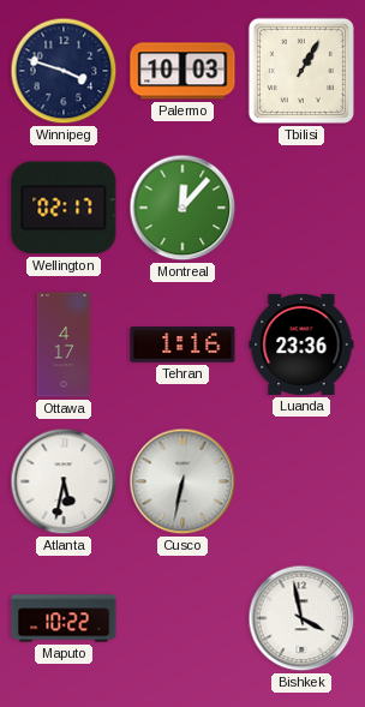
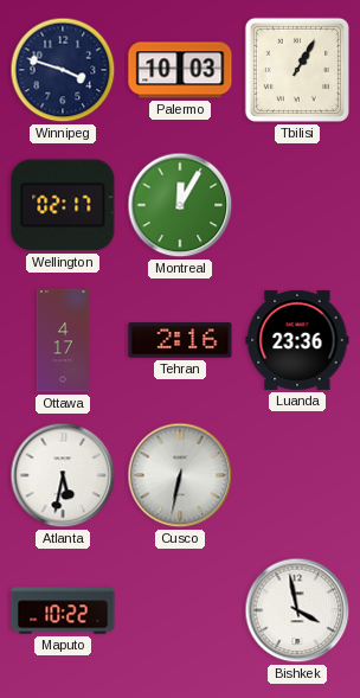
Montreal: 12:07 -> 12:05 (180, 205)
Tehran: 1:16 -> 2:16 (180, 340)
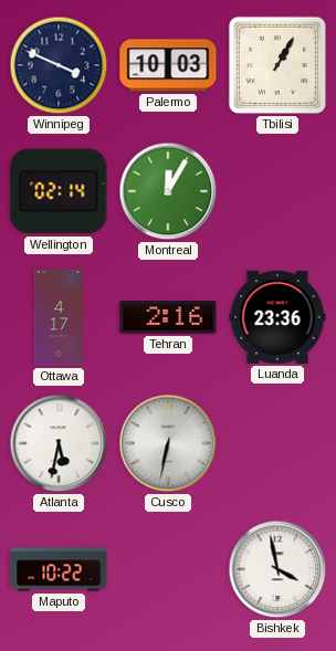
Winnipeg: 3:48 -> 3:49 (59, 65)
Wellington: 02:17 -> 02:14 (59, 191)
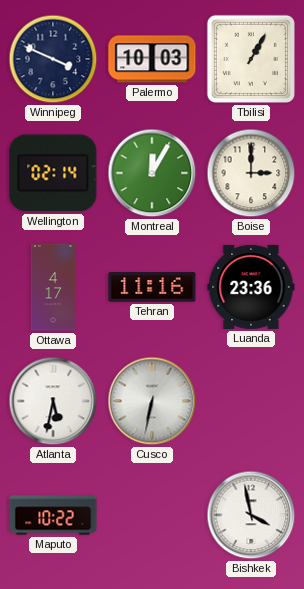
Boise: none -> 3:00 (251, 173)
Tehran: 2:16 -> 11:16 (152, 287)
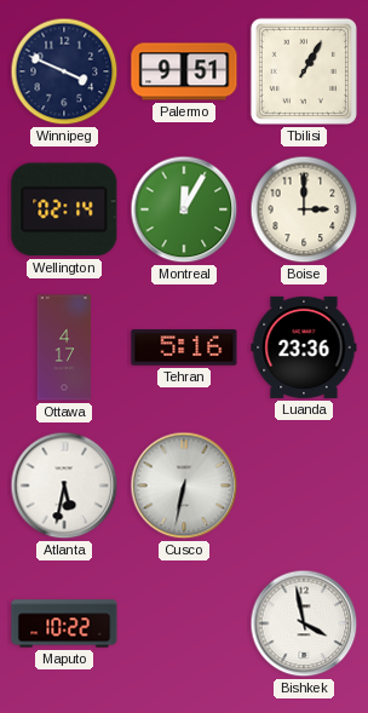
Palermo: 10:03 -> 9:51 (184, 71)
Tehran: 11:16 -> 5:16 (184, 347)
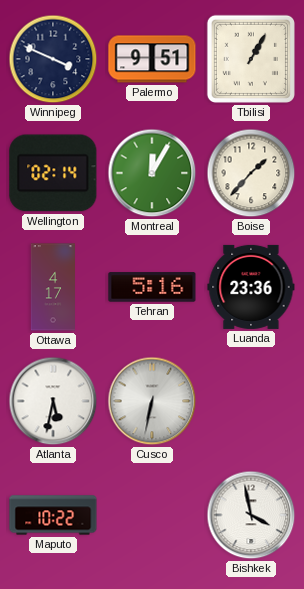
Boise: 3:00 -> 1:37 (251, 173)
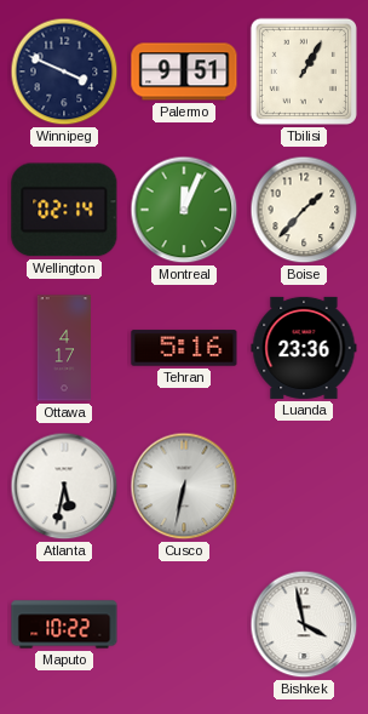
Montreal: 12:05 -> 12:04 (184, 210)
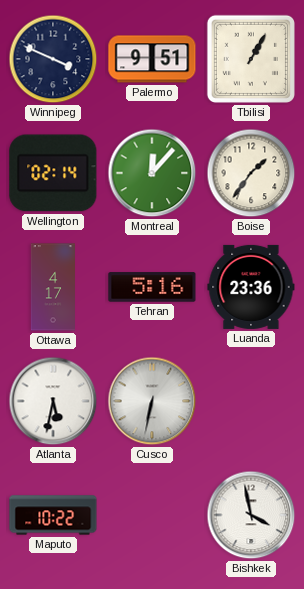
Montreal: 12:04 -> 12:07 (152, 173)
Boise: 1:37 -> 1:36 (251, 173)
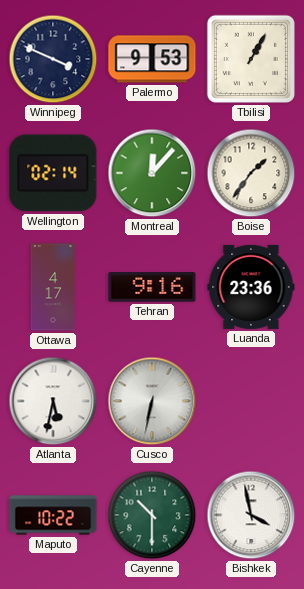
Palermo: 9:51 -> 9:53 (152, 59)
Tehran: 5:16 -> 9:16 (152, 287)
Cayenne: none -> 10:30 (152, 515)
